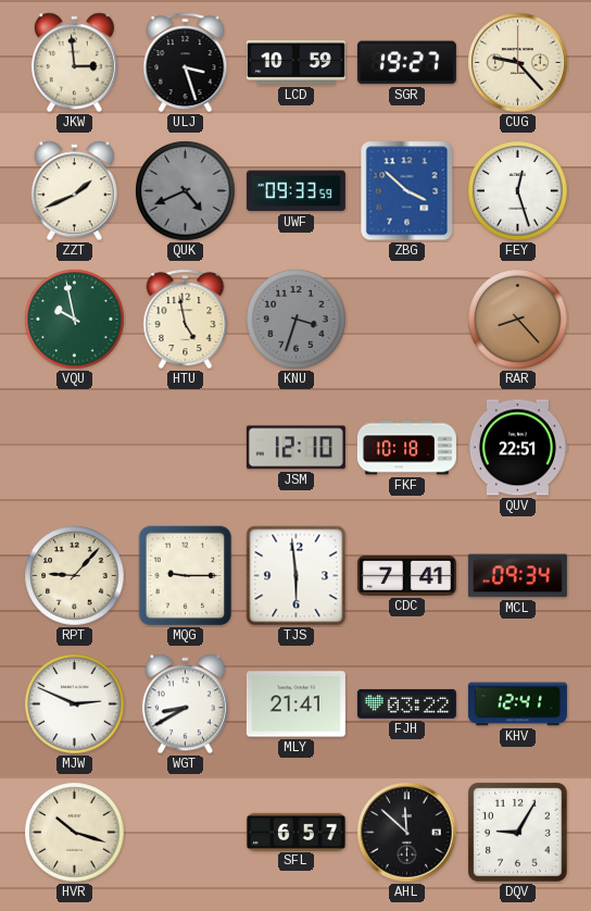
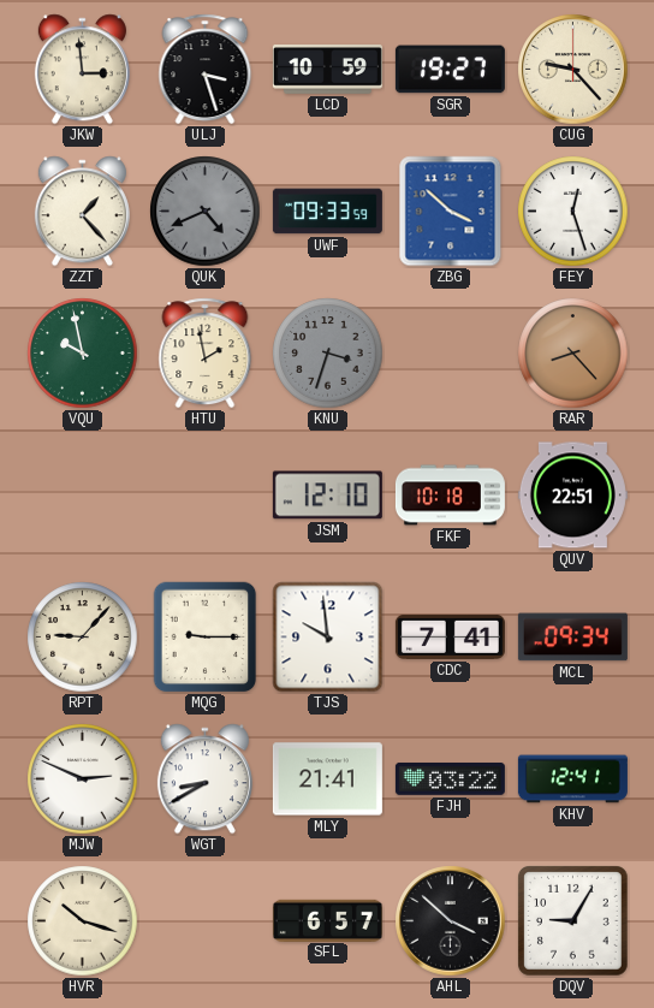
ZZT: 1:41 -> 1:23 (82, 212)
HTU: 4:58 -> 1:58 (206, 354)
TJS: 5:59 -> 9:59 (328, 638)
AHL: 11:52 -> 3:52 (451, 921)
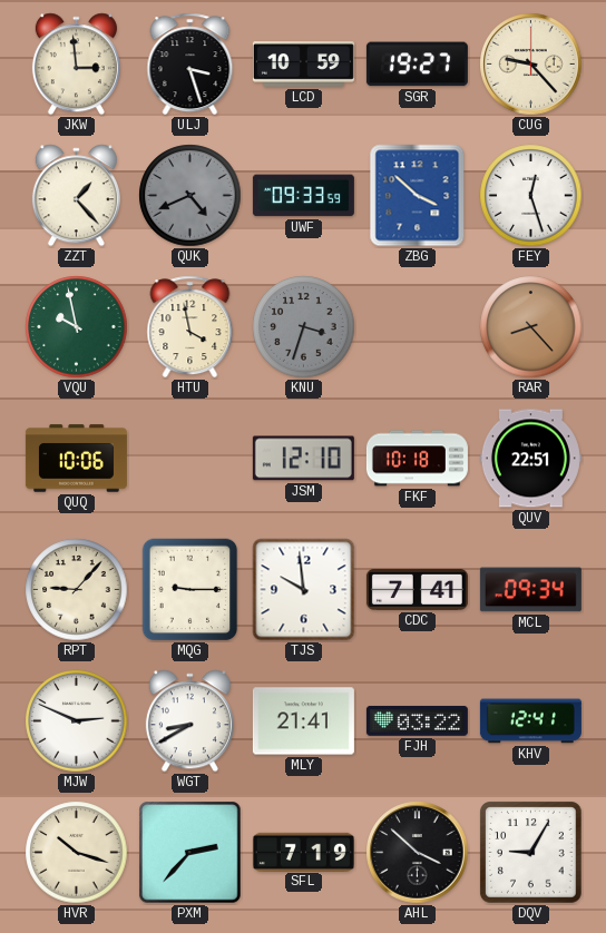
HTU: 1:58 -> 3:58 (190, 327)
QUQ: none -> 10:06 (76, 459)
PXM: none -> 2:37 (190, 853)
SFL: 6:57 -> 7:19 (303, 852)
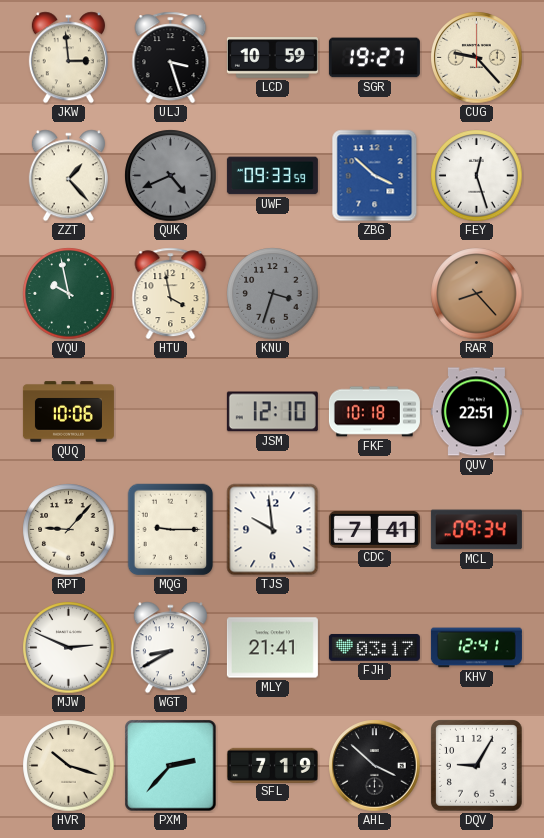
FJH: 03:22 -> 03:17 (374, 648)
